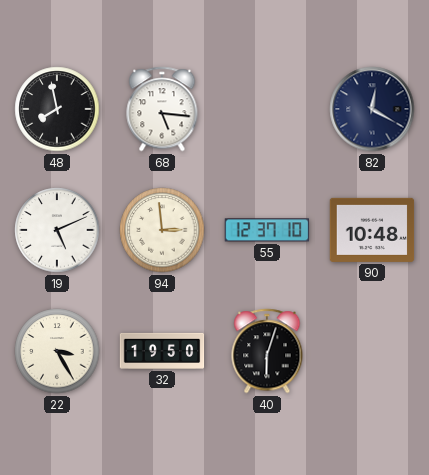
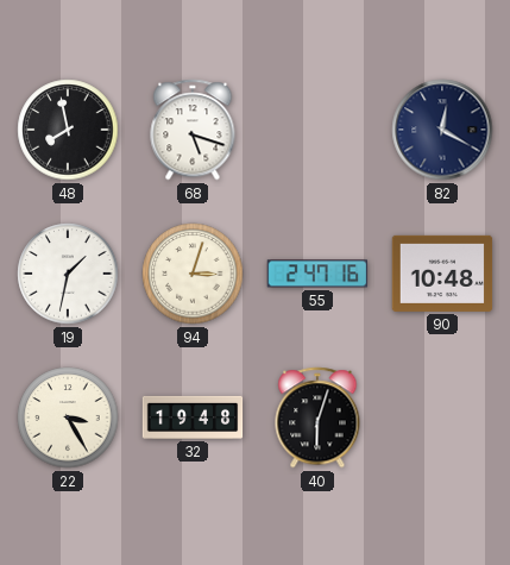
68: 5:16 -> 5:18 (193, 130)
19: 5:11 -> 1:32 (68, 274)
94: 2:59 -> 3:03 (193, 274)
55: 12:37 -> 2:47 (317, 274)
32: 19:50 -> 19:48 (193, 418)
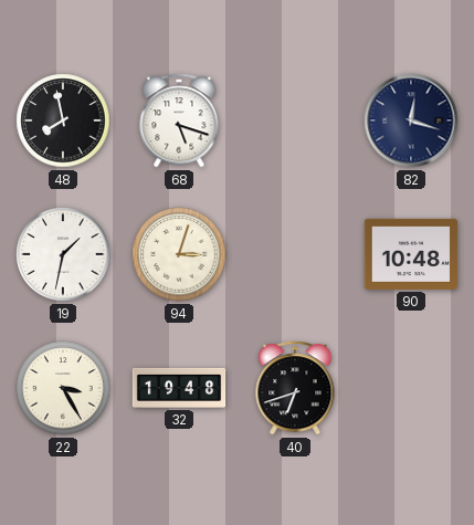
82: 12:20 -> 12:18 (411, 120)
55: 2:47 -> none (317, 274)
40: 6:03 -> 6:42 (295, 388)
